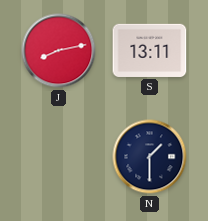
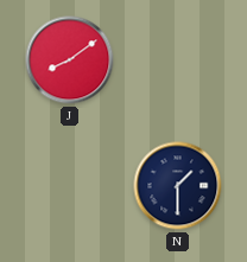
J: 8:13 -> 8:09 (70, 60)
S: 13:11 -> none (150, 50)
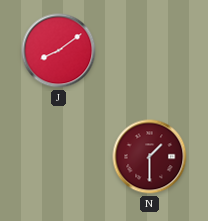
N dial: navy -> burgundy (150, 157)
